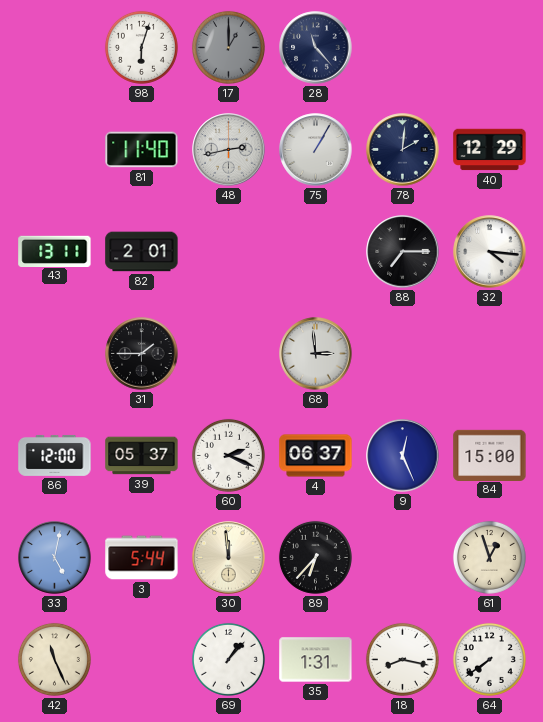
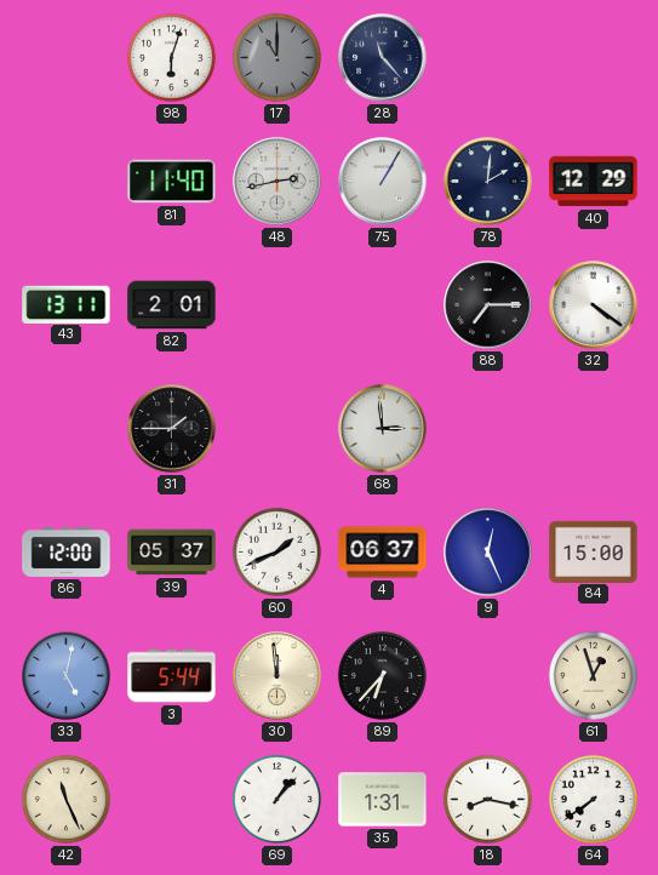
17: 1:00 -> 11:00 (276, 57)
32: 4:16 -> 4:21 (594, 305)
60: 2:19 -> 1:41 (276, 551)
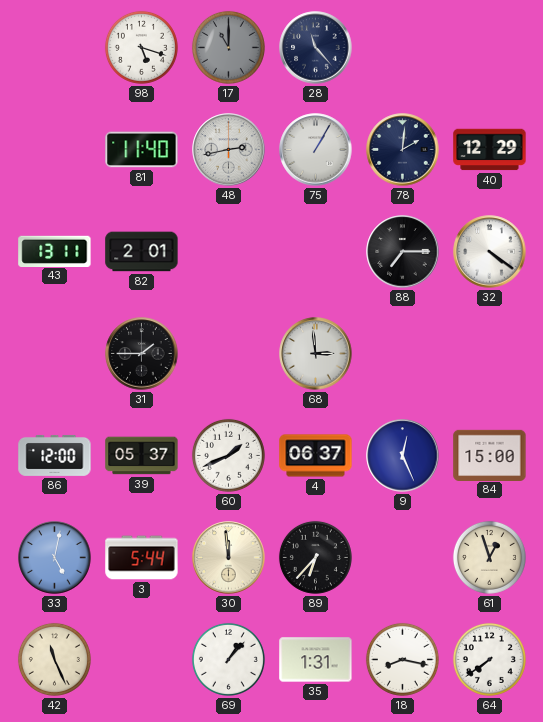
98: 6:03 -> 5:18 (141, 47)
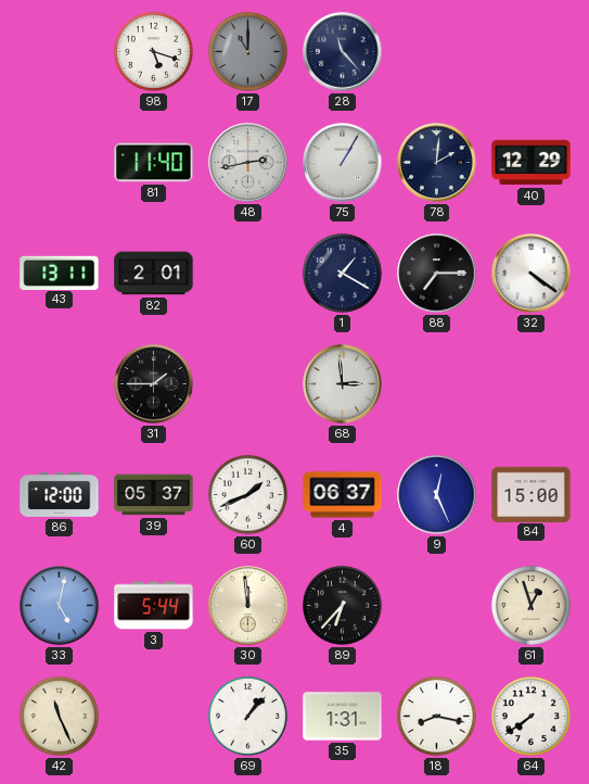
1: none -> 1:20 (342, 273)
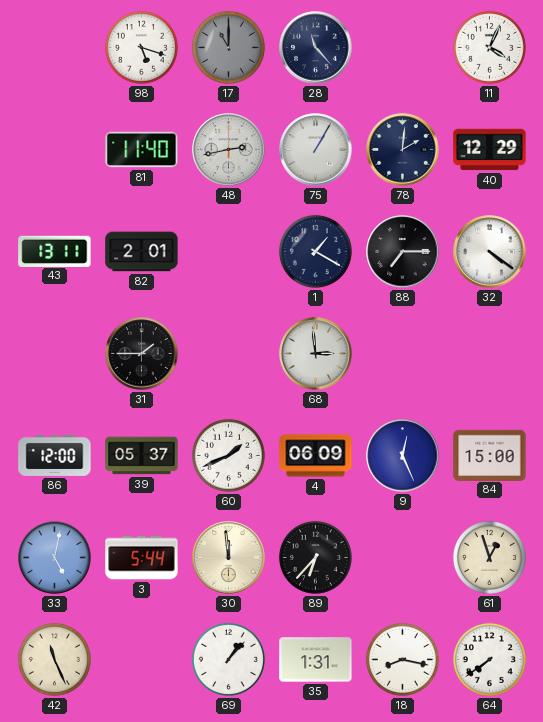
11: none -> 4:04 (489, 47)
4: 06:37 -> 06:09 (316, 456)
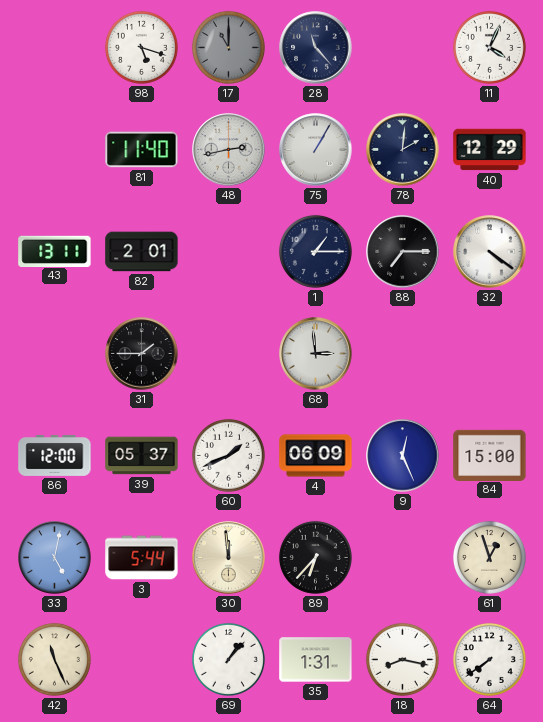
1: 1:20 -> 1:15 (315, 251)
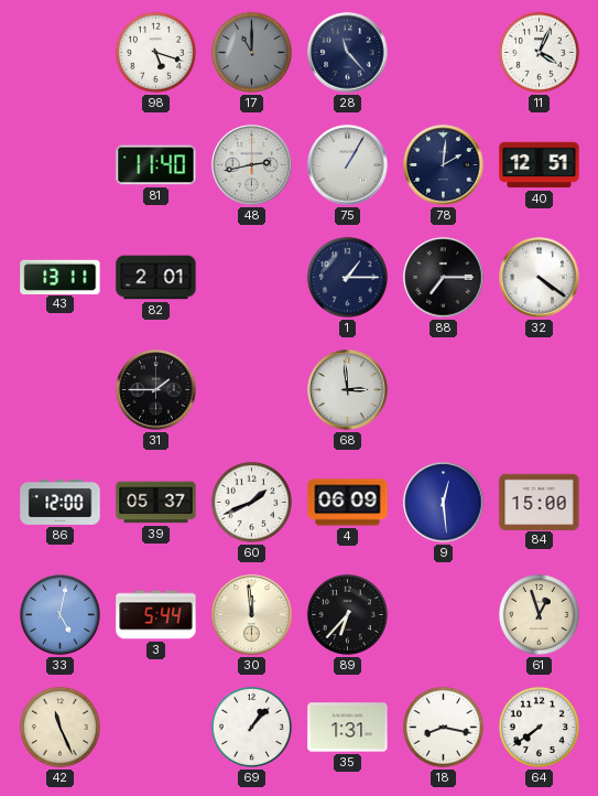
40: 12:29 -> 12:51 (540, 165)
9: 12:26 -> 12:29 (444, 503)
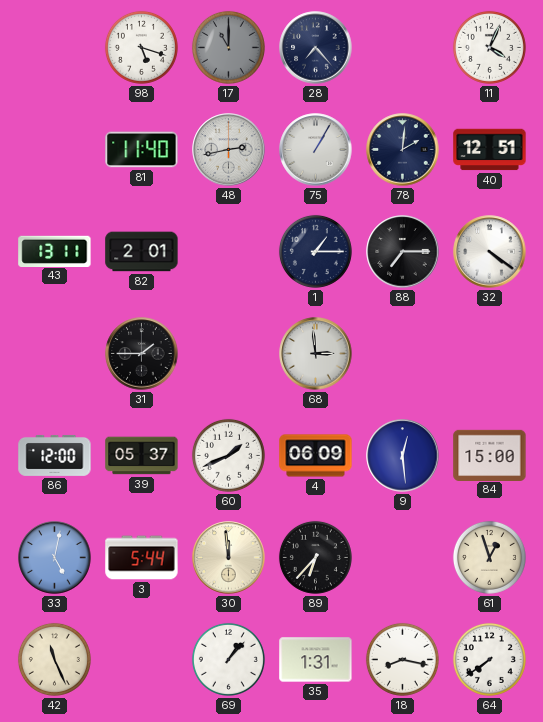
28: 11:23 -> 7:23 (316, 48)
